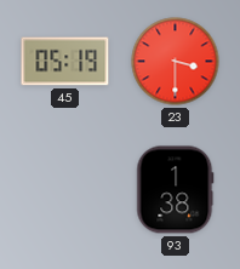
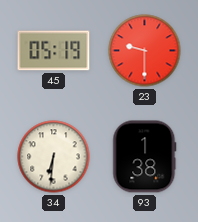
23: 3:30 -> 9:30 (145, 51)
34: none -> 6:31 (54, 157)
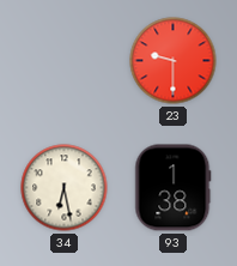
45: 05:19 -> none (54, 51)
34: 6:31 -> 6:28 (65, 188)
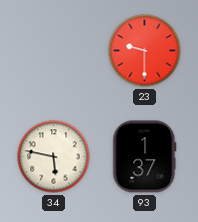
34: 6:28 -> 5:47 (54, 157)
93: 1:38 -> 1:37 (145, 157)
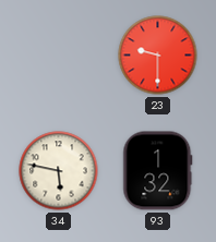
93: 1:37 -> 1:32 (158, 171)
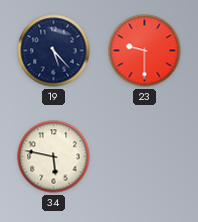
19: none -> 5:23 (54, 51)
93: 1:32 -> none (158, 171)
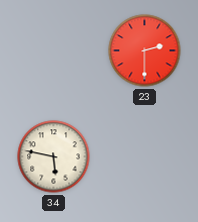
19: 5:23 -> none (54, 51)
23: 9:30 -> 2:30 (145, 51)
